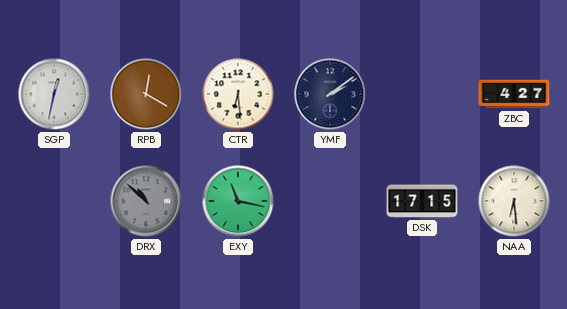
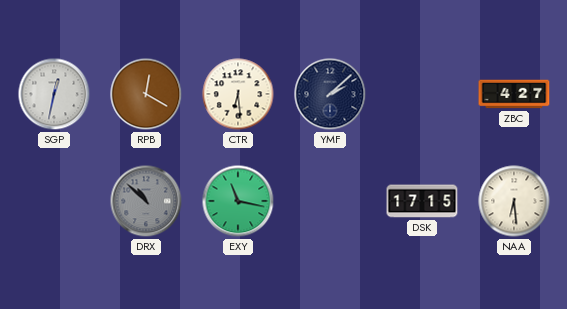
YMF: 2:09 -> 2:08 (330, 94)
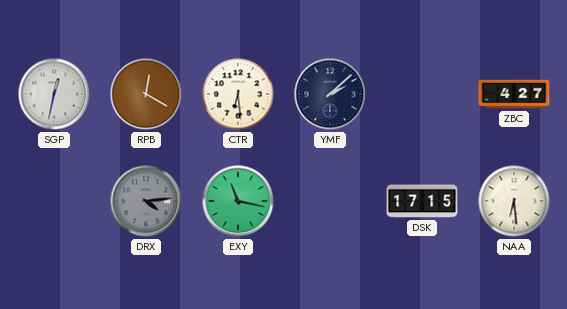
DRX: 10:52 -> 4:14 (146, 201)
